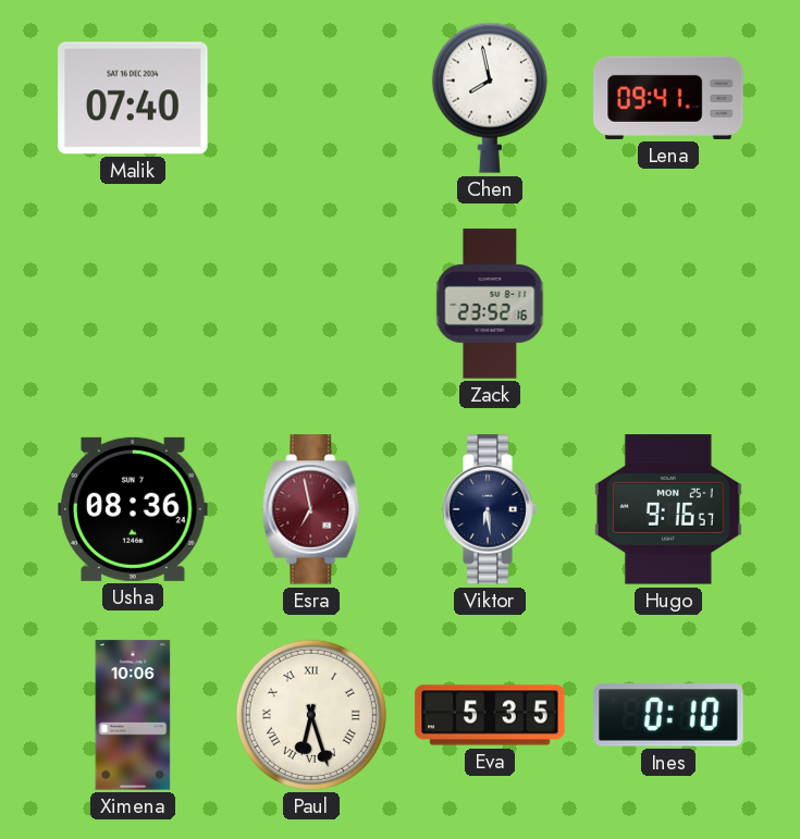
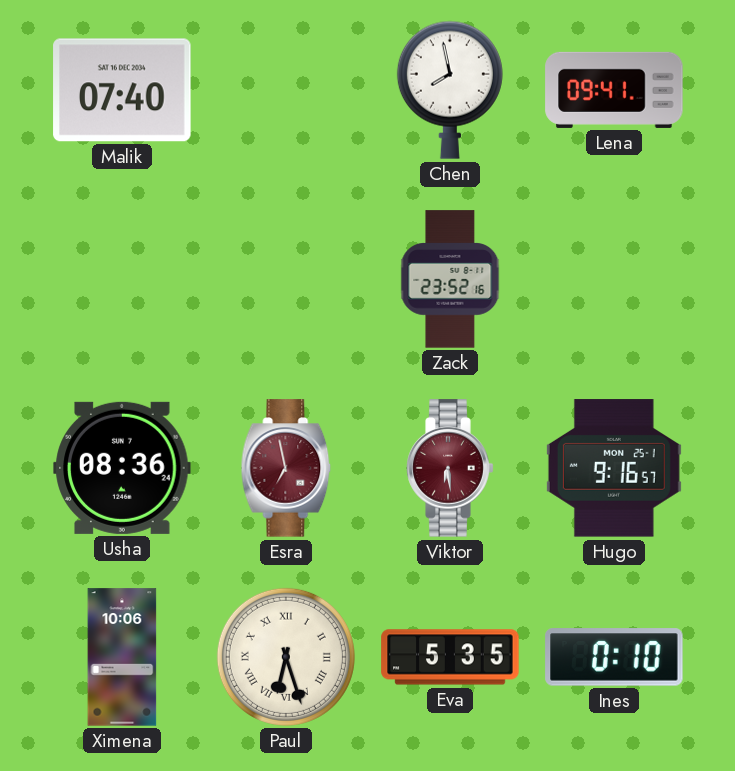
Viktor dial: navy -> burgundy (450, 468)
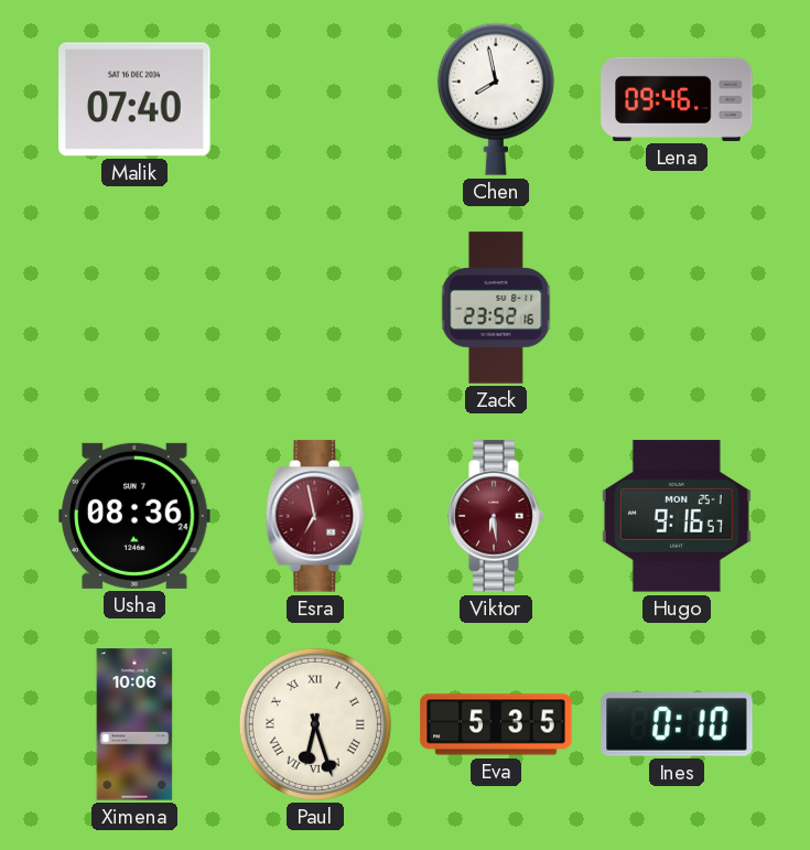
Lena: 09:41 -> 09:46 (677, 99)
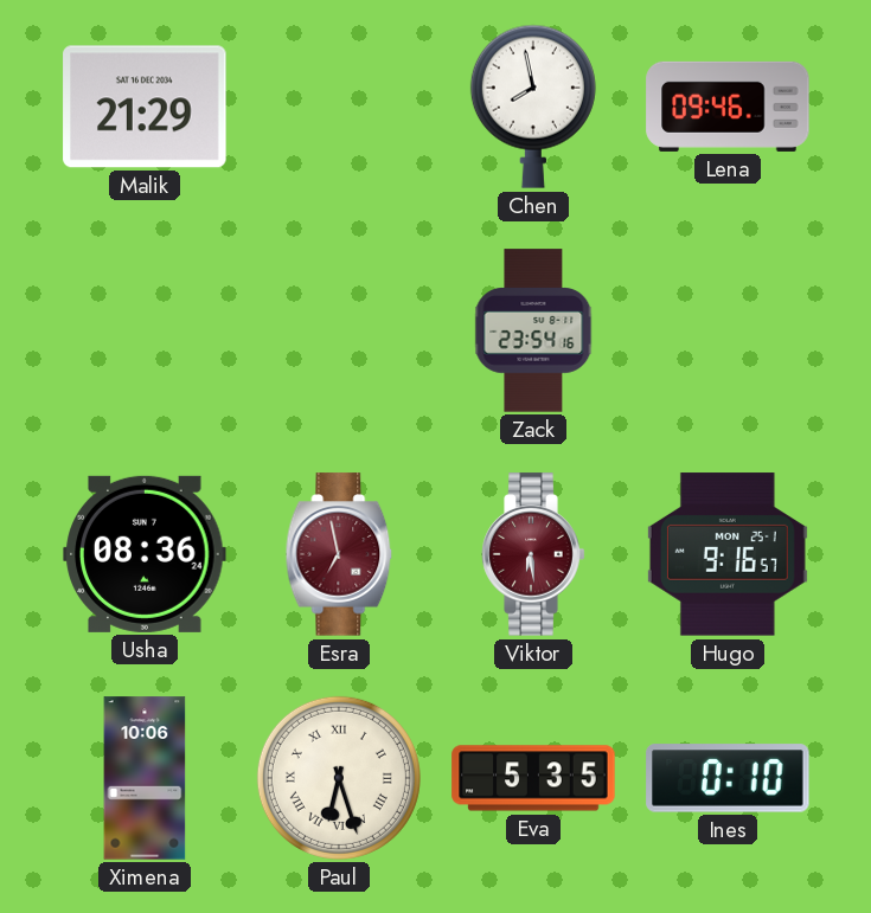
Malik: 07:40 -> 21:29 (145, 107)
Zack: 23:52 -> 23:54 (533, 330)
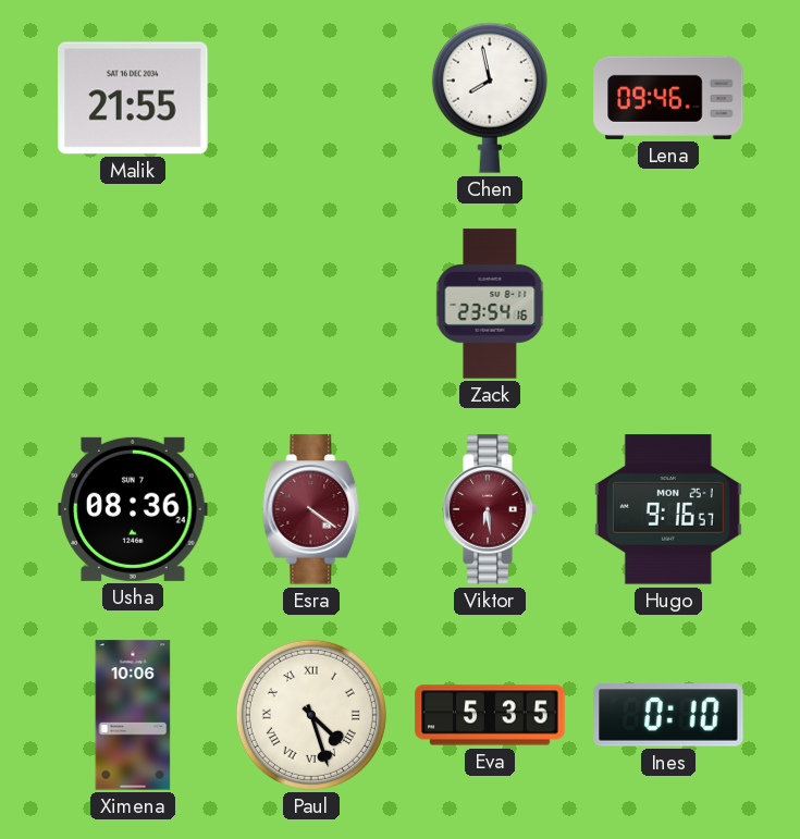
Malik: 21:29 -> 21:55 (133, 98)
Esra: 6:58 -> 4:21 (311, 509)
Paul: 6:27 -> 4:27 (311, 715)
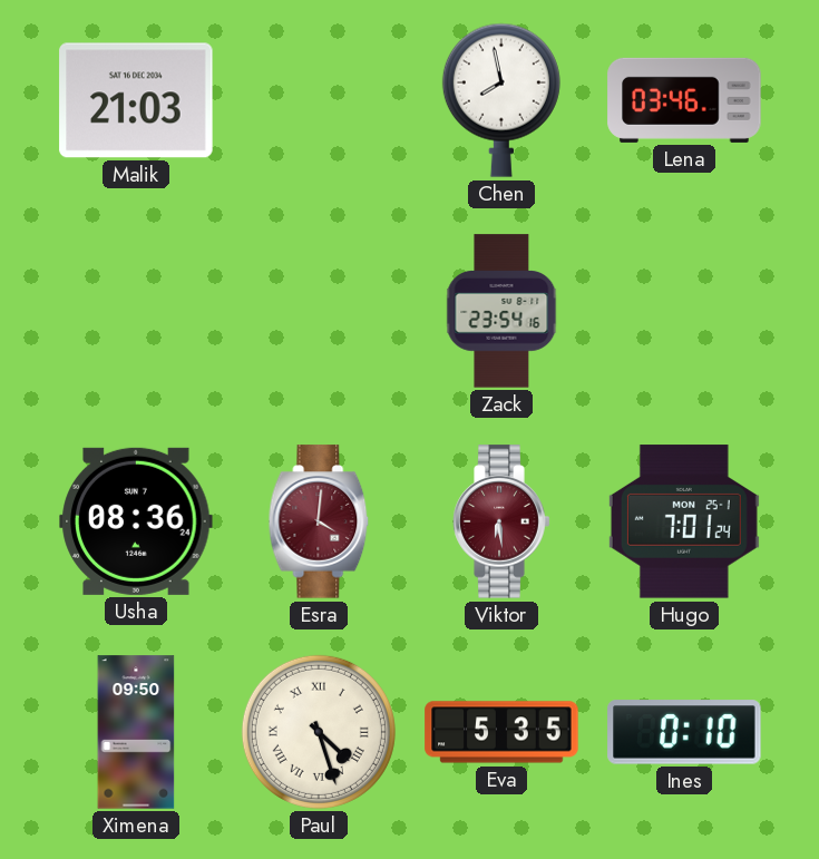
Malik: 21:55 -> 21:03 (136, 100)
Lena: 09:46 -> 03:46 (684, 100)
Esra: 4:21 -> 4:01 (319, 521)
Hugo: 9:16 -> 7:01 (684, 521)
Ximena: 10:06 -> 09:50 (136, 732)
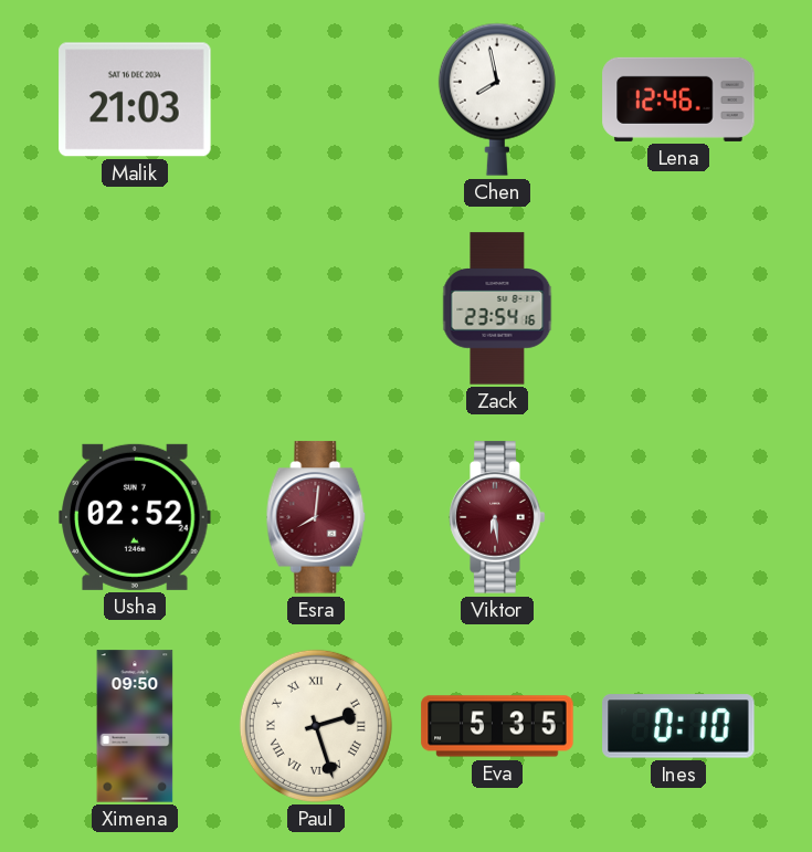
Lena: 03:46 -> 12:46 (678, 99)
Usha: 08:36 -> 02:52 (135, 517)
Esra: 4:01 -> 8:01 (316, 517)
Hugo: 7:01 -> none (684, 521)
Paul: 4:27 -> 2:27 (316, 726)
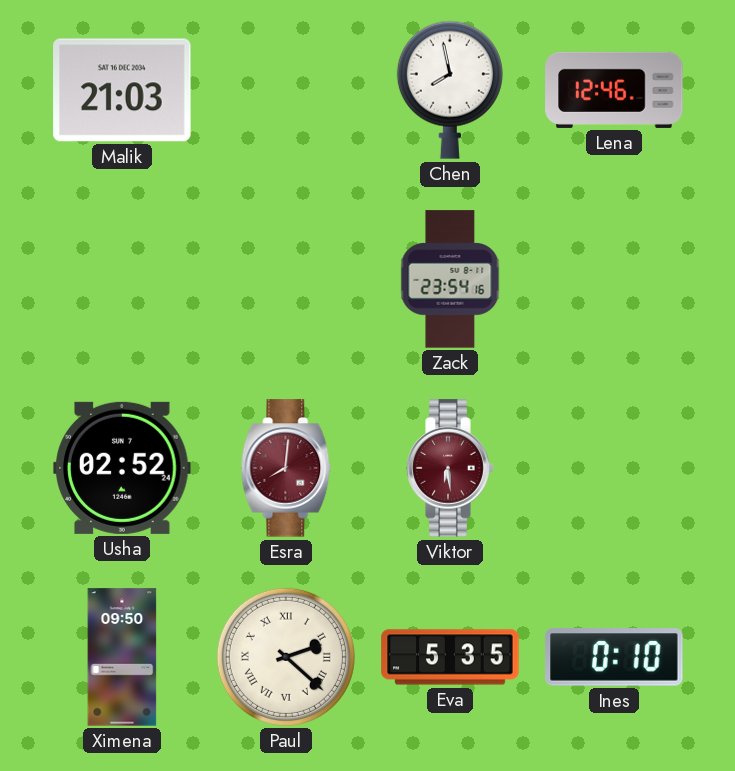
Paul: 2:27 -> 2:22 (286, 657)
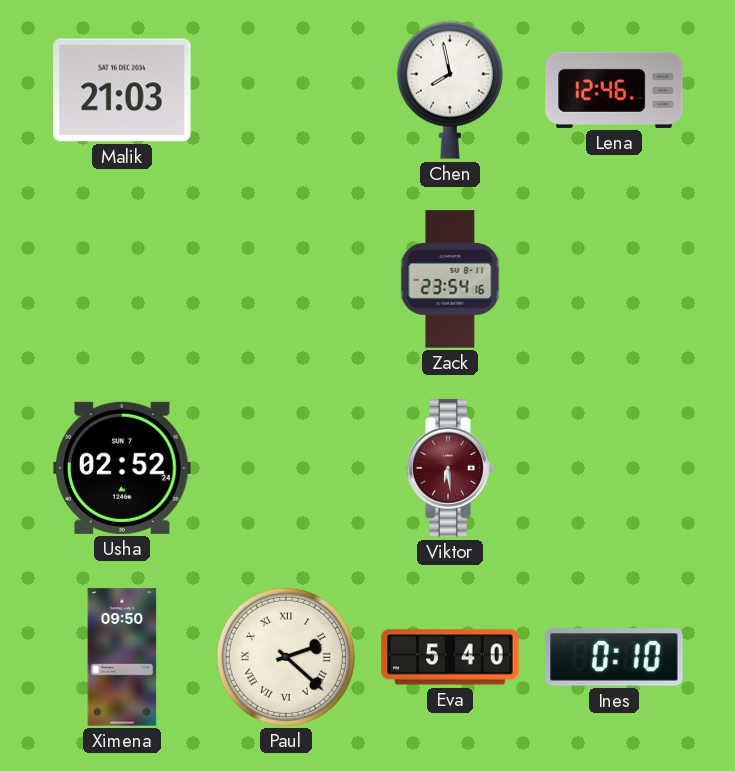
Esra: 8:01 -> none (286, 468)
Eva: 5:35 -> 5:40 (450, 657)
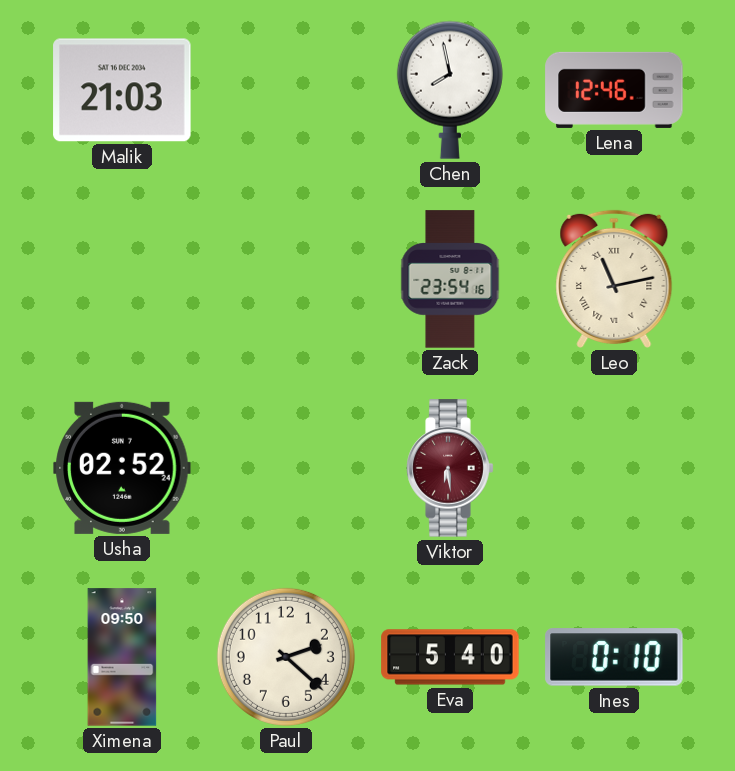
Leo: none -> 11:13 (614, 279)
Paul numerals: Roman -> Arabic (286, 657)
